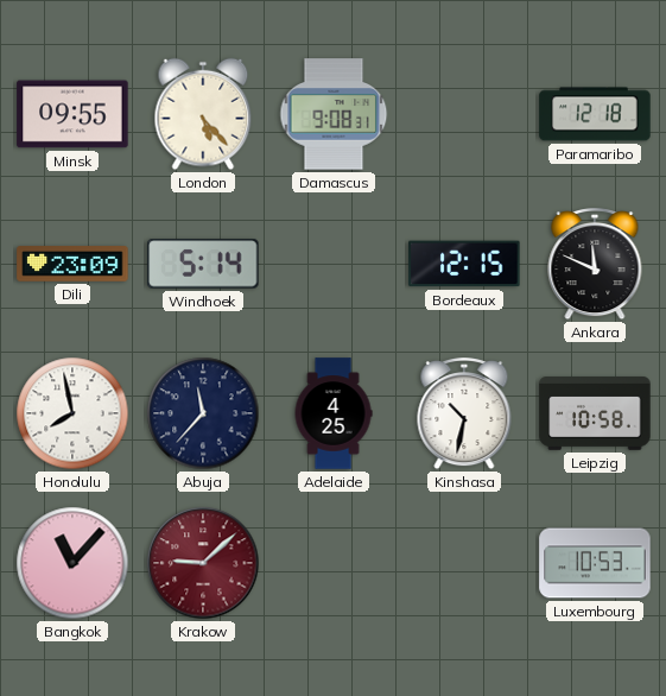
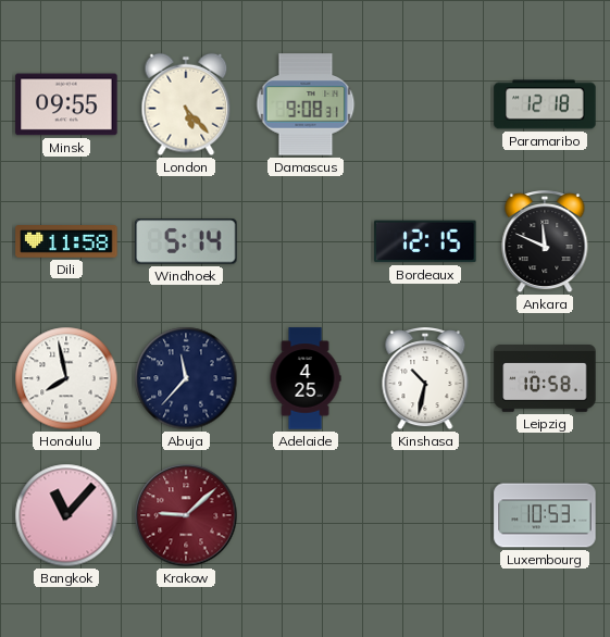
Dili: 23:09 -> 11:58 (66, 241)
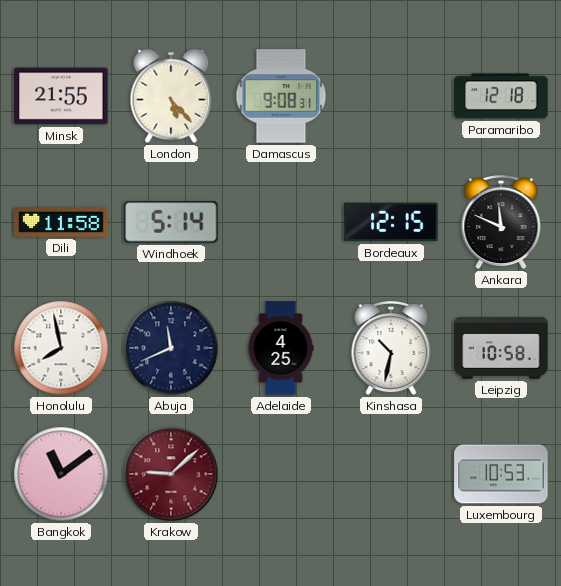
Minsk: 09:55 -> 21:55 (61, 96)
Abuja: 11:37 -> 11:41 (171, 348)
Bangkok: 11:07 -> 11:09 (61, 474)
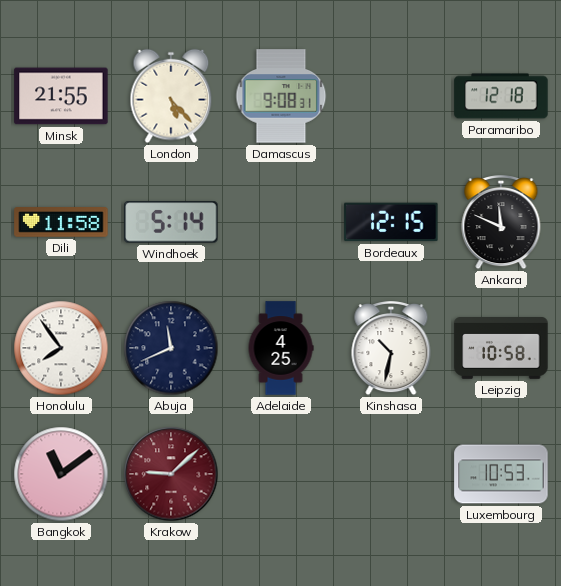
Honolulu: 7:58 -> 7:54 (61, 348)
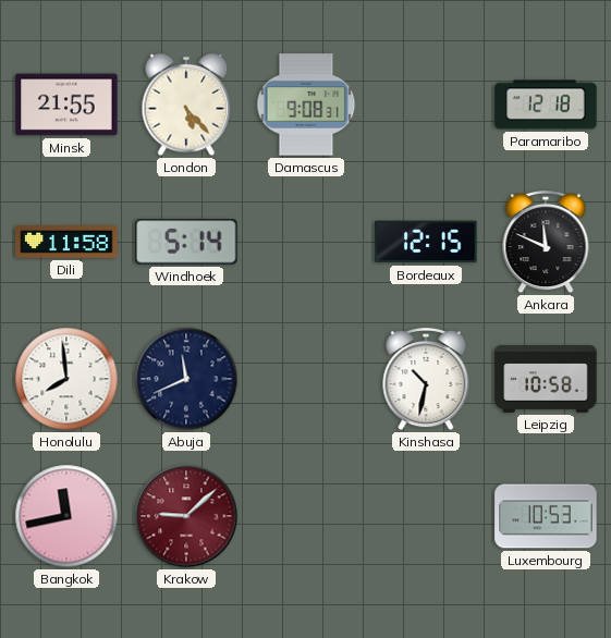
Honolulu: 7:54 -> 7:59 (66, 379)
Adelaide: 4:25 -> none (281, 348)
Bangkok: 11:09 -> 11:43 (66, 516)
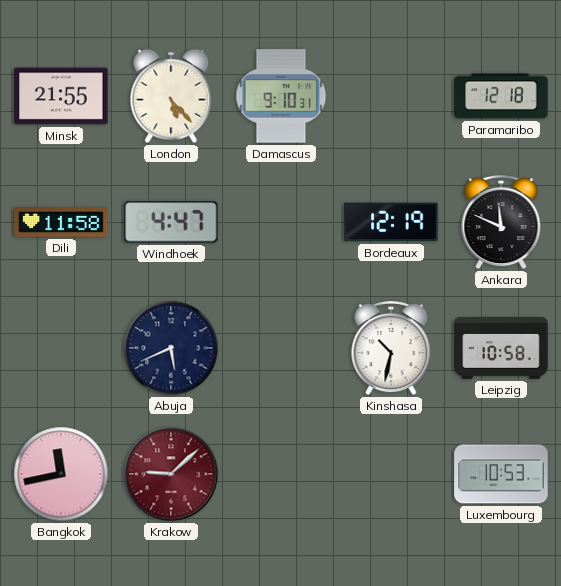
Damascus: 9:08 -> 9:10 (281, 96)
Windhoek: 5:14 -> 4:47 (171, 222)
Bordeaux: 12:15 -> 12:19 (391, 222)
Honolulu: 7:59 -> none (66, 379)
Abuja: 11:41 -> 5:41 (171, 348)
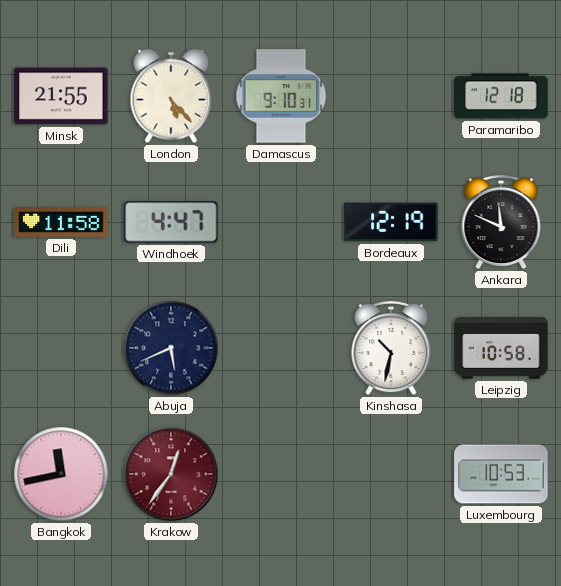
Krakow: 9:08 -> 12:36 (171, 474)
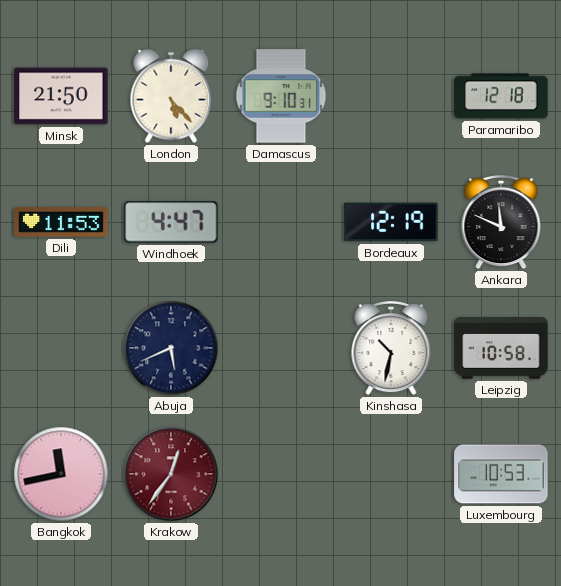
Minsk: 21:55 -> 21:50 (61, 96)
Dili: 11:58 -> 11:53 (61, 222)
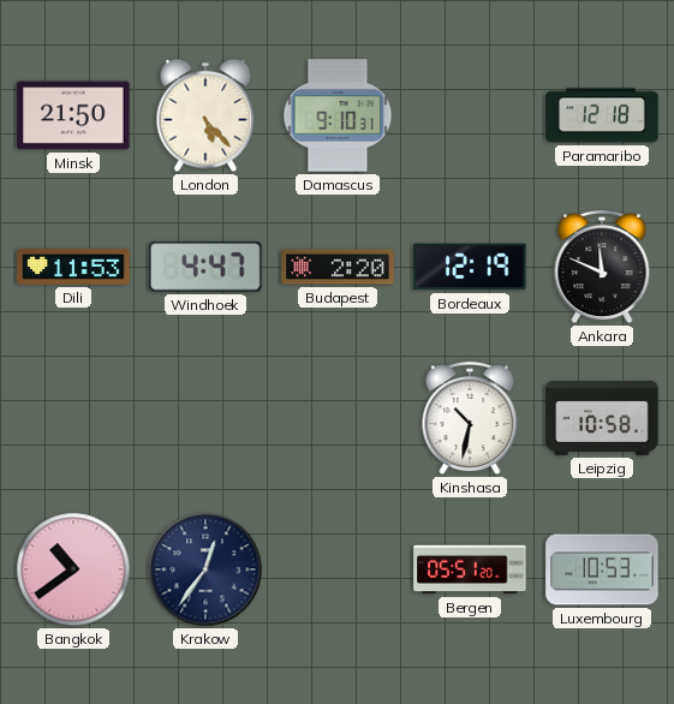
Budapest: none -> 2:20 (338, 267)
Abuja: 5:41 -> none (171, 348)
Bangkok: 11:43 -> 10:39 (73, 569)
Krakow dial: burgundy -> navy (205, 569)
Bergen: none -> 05:51 (470, 569)
